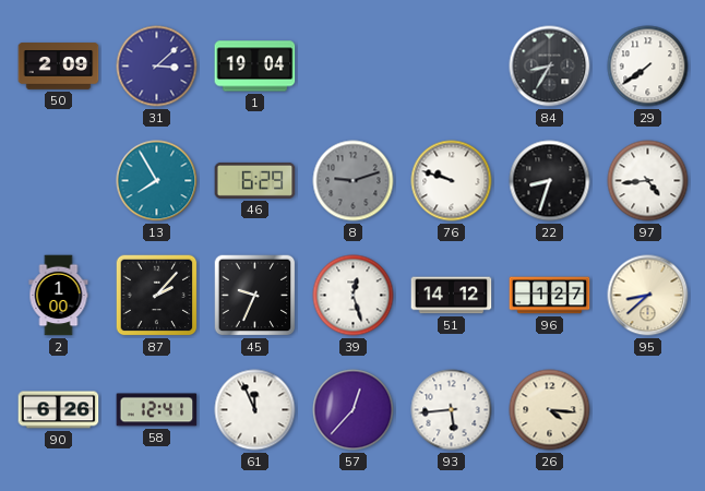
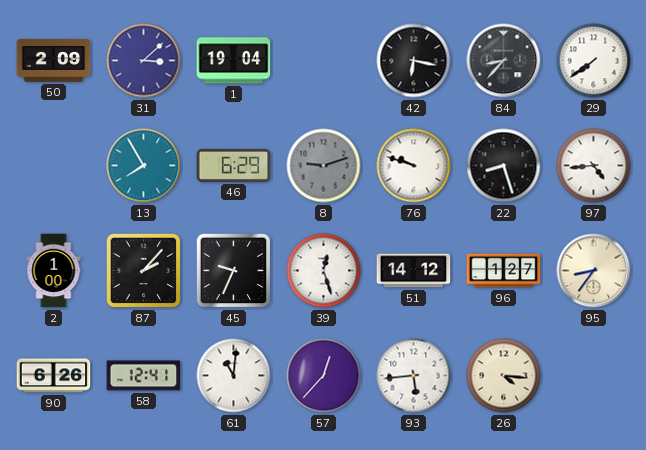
42: none -> 6:17 (414, 61)
84: 8:35 -> 8:37 (504, 61)
22: 8:33 -> 8:27 (504, 166)
95: 8:38 -> 8:36 (594, 271)
61: 11:56 -> 11:01 (234, 376)
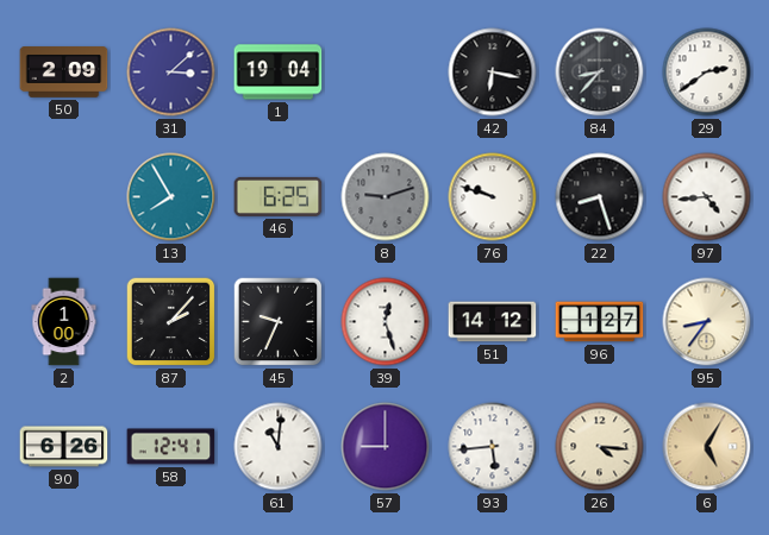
29: 7:39 -> 2:39 (707, 73)
46: 6:29 -> 6:25 (279, 196)
57: 12:37 -> 9:00 (386, 447)
6: none -> 5:05 (707, 447)
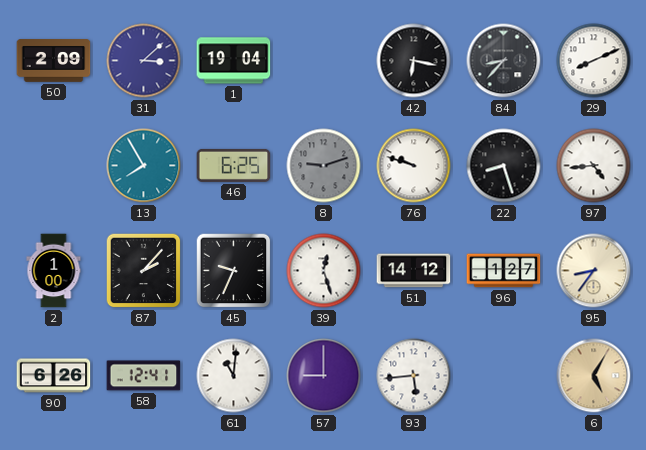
29: 2:39 -> 8:11 (594, 61)
26: 4:16 -> none (600, 447)
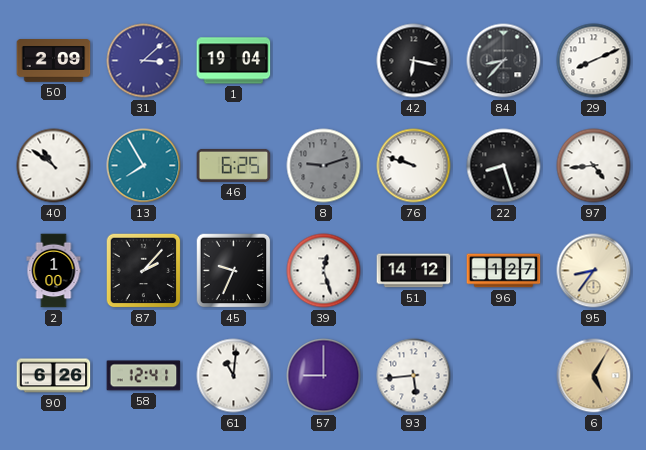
40: none -> 10:51 (54, 166)
